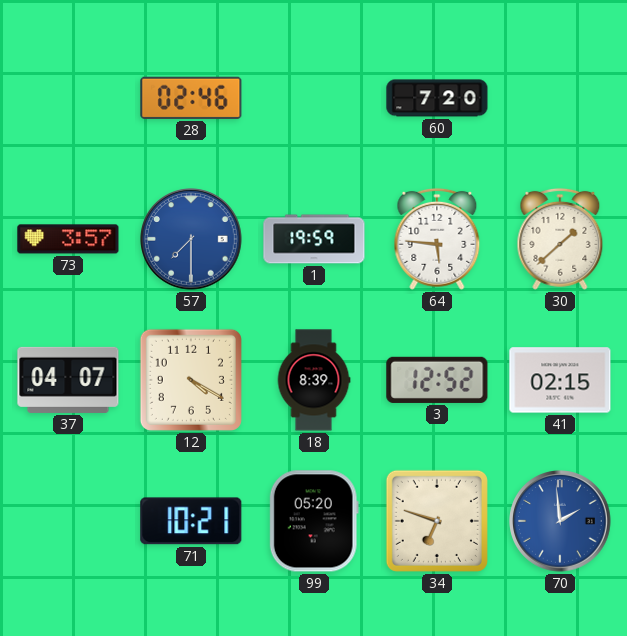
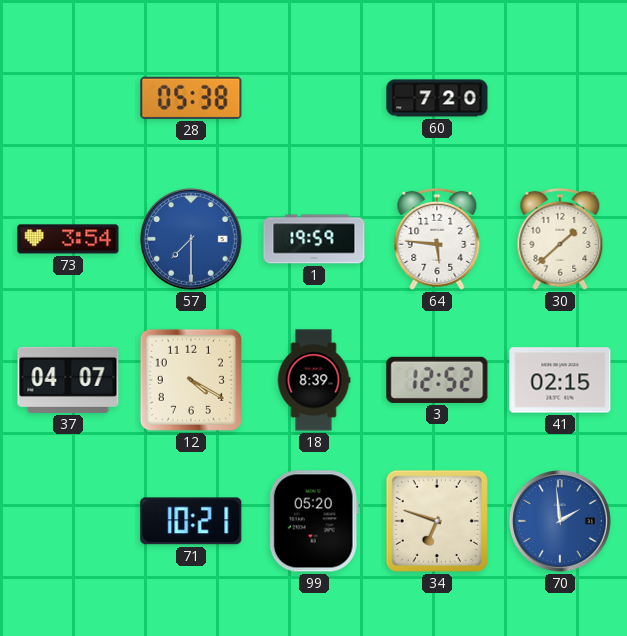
28: 02:46 -> 05:38 (191, 98)
73: 3:57 -> 3:54 (68, 239)
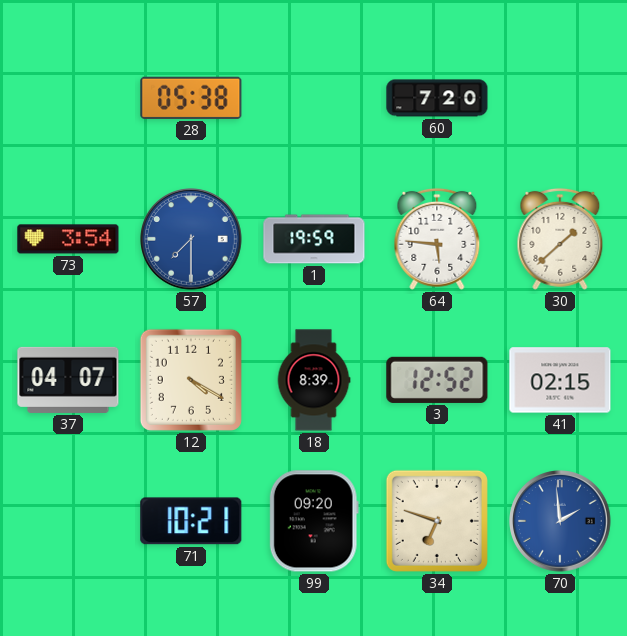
99: 05:20 -> 09:20 (314, 521)
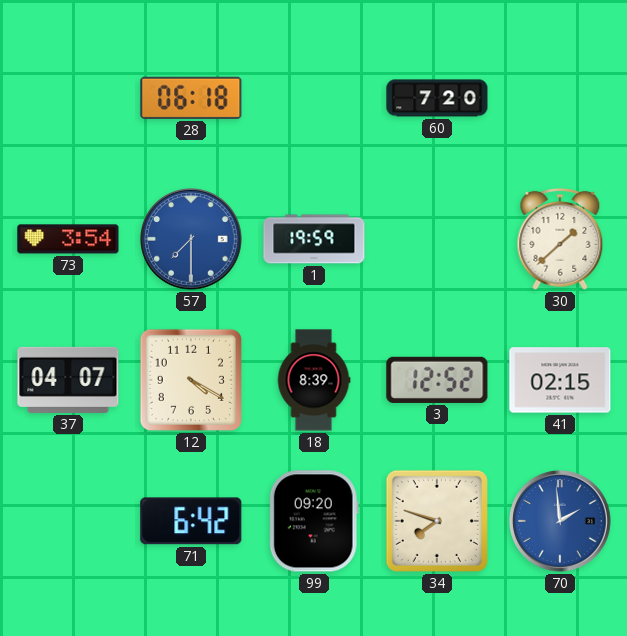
28: 05:38 -> 06:18 (191, 98)
64: 5:46 -> none (437, 239)
71: 10:21 -> 6:42 (191, 521)
34: 6:48 -> 7:48 (437, 521)
